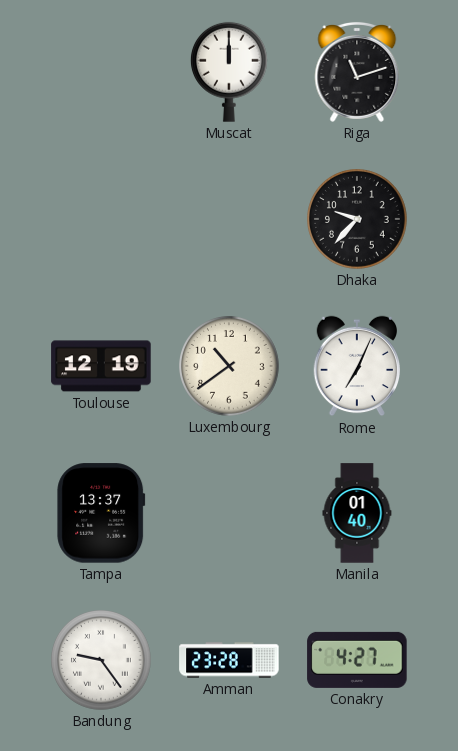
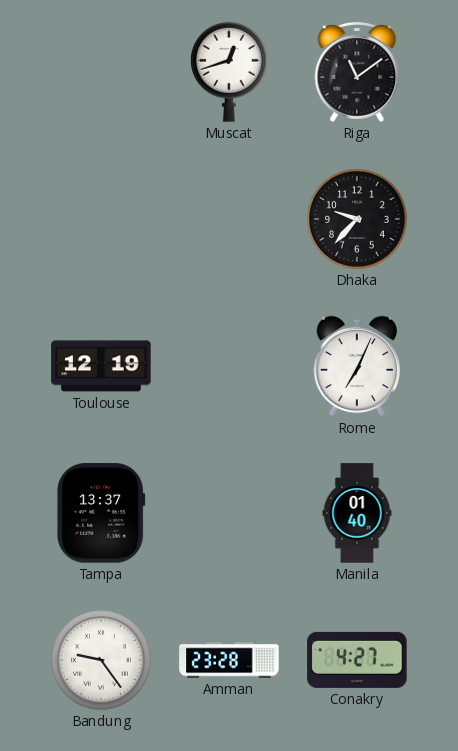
Muscat: 12:00 -> 12:42 (229, 72)
Riga: 11:12 -> 11:09 (357, 72)
Luxembourg: 10:39 -> none (230, 367)
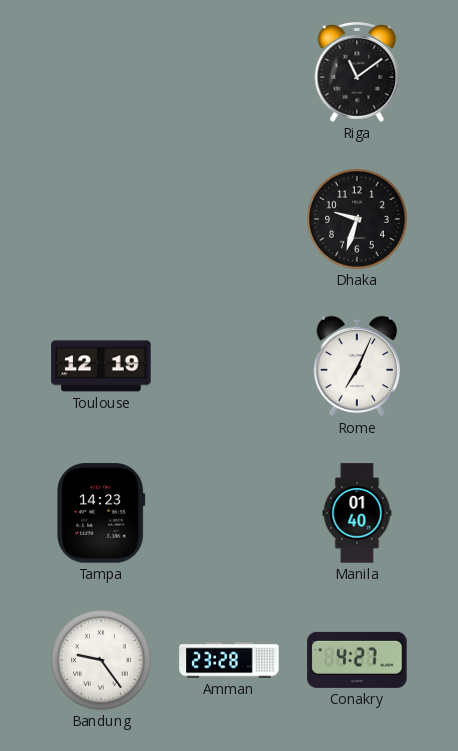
Muscat: 12:42 -> none (229, 72)
Dhaka: 9:37 -> 9:33 (358, 220)
Tampa: 13:37 -> 14:23 (101, 513)
